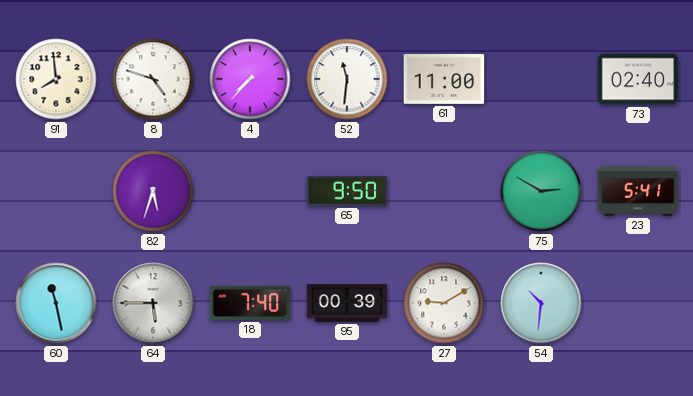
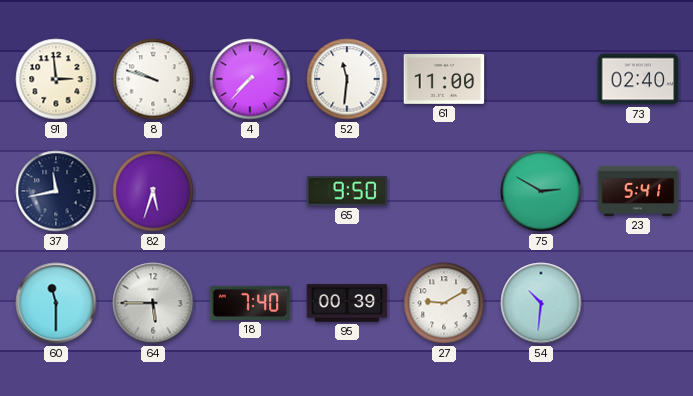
91: 7:59 -> 2:59 (56, 79)
8: 4:48 -> 9:48 (153, 79)
37: none -> 11:43 (56, 191)
60: 11:28 -> 11:30 (56, 303)
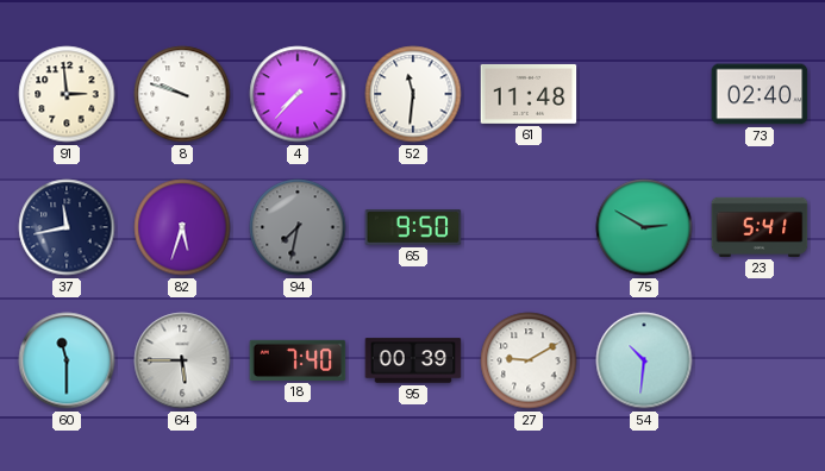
61: 11:00 -> 11:48 (529, 94)
94: none -> 7:32 (298, 227)
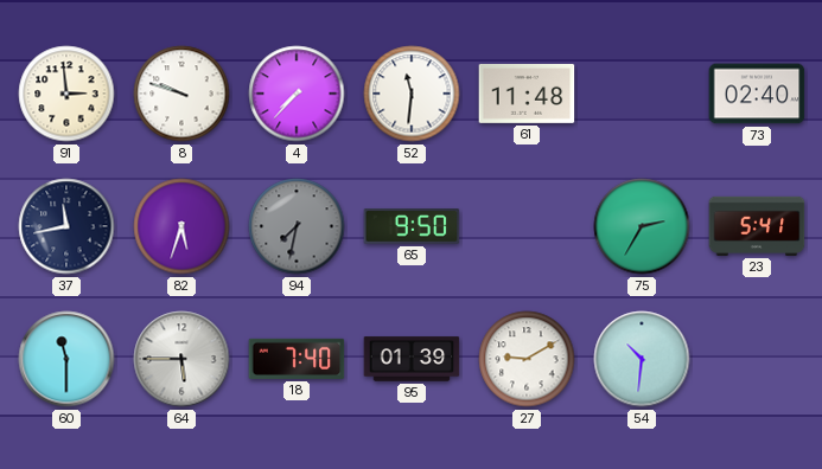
75: 2:50 -> 2:35 (642, 226)
95: 00:39 -> 01:39 (412, 359)
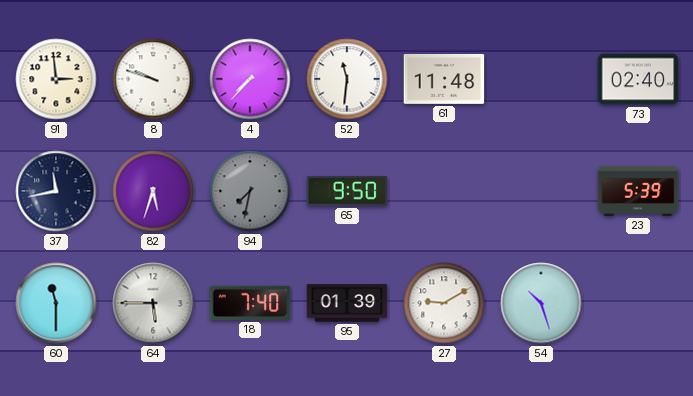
75: 2:35 -> none (642, 226)
23: 5:41 -> 5:39 (638, 191)
54: 10:31 -> 10:27 (541, 303)
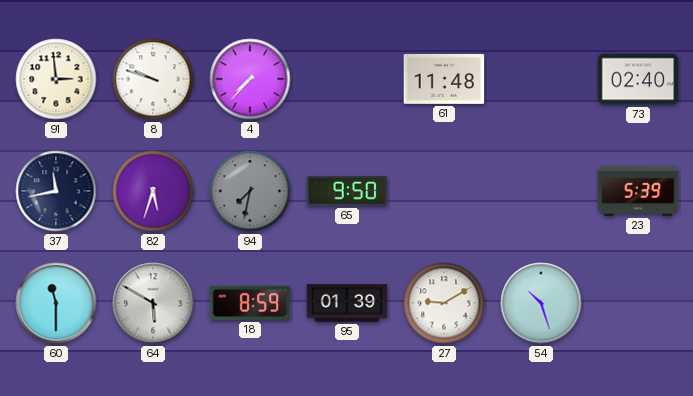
52: 11:31 -> none (347, 79)
64: 5:45 -> 5:50 (153, 303)
18: 7:40 -> 8:59 (250, 303)
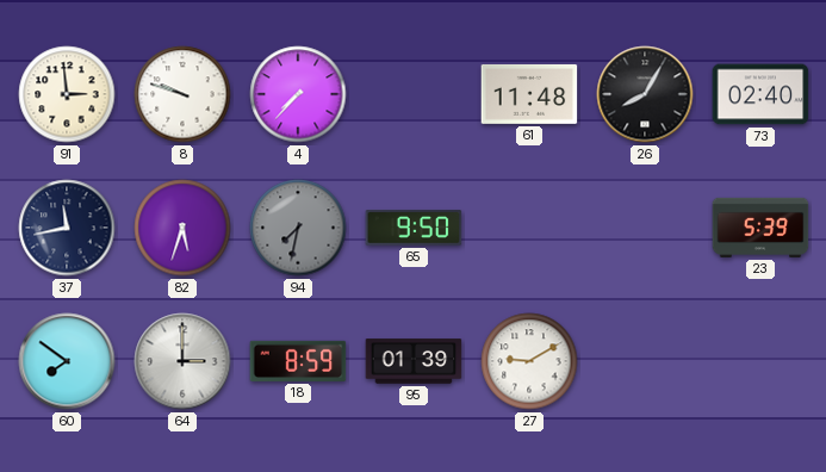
26: none -> 8:05 (645, 94)
60: 11:30 -> 7:51 (67, 361)
64: 5:50 -> 3:00 (182, 361)
54: 10:27 -> none (541, 303)
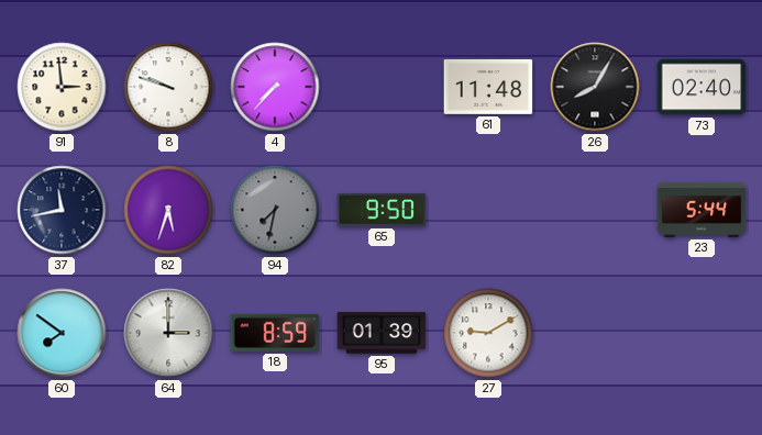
23: 5:39 -> 5:44 (702, 210)
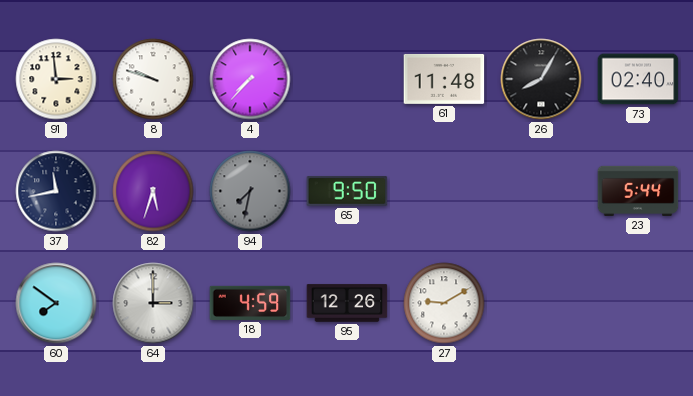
18: 8:59 -> 4:59 (250, 303)
95: 01:39 -> 12:26 (347, 303)
